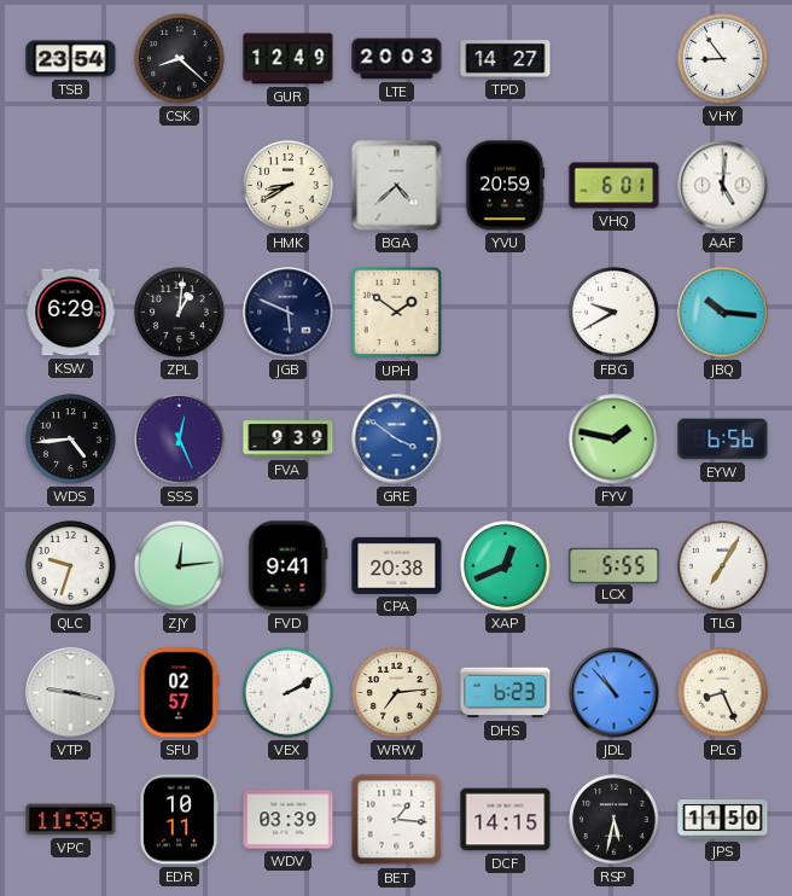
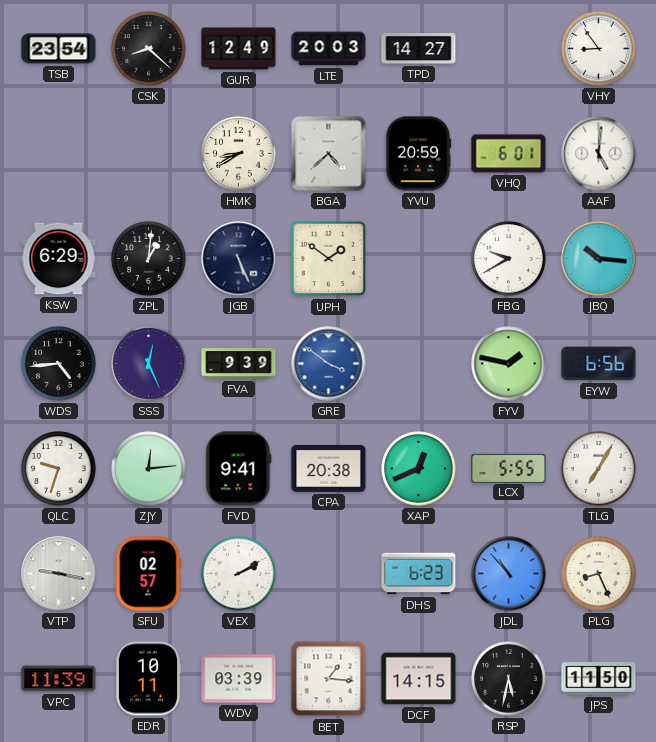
JGB: 5:49 -> 5:26 (239, 259)
WRW: 7:14 -> none (397, 693)
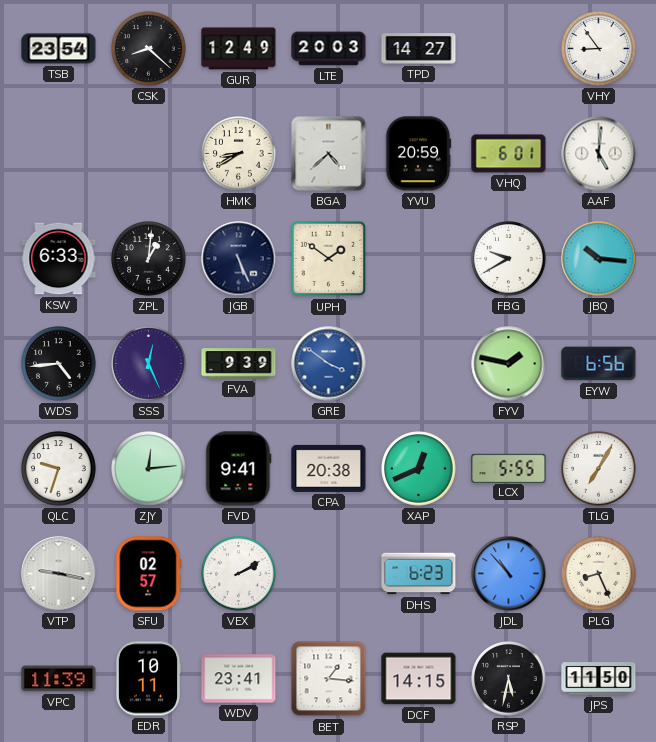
KSW: 6:29 -> 6:33 (59, 259)
WDV: 03:39 -> 23:41 (239, 679)
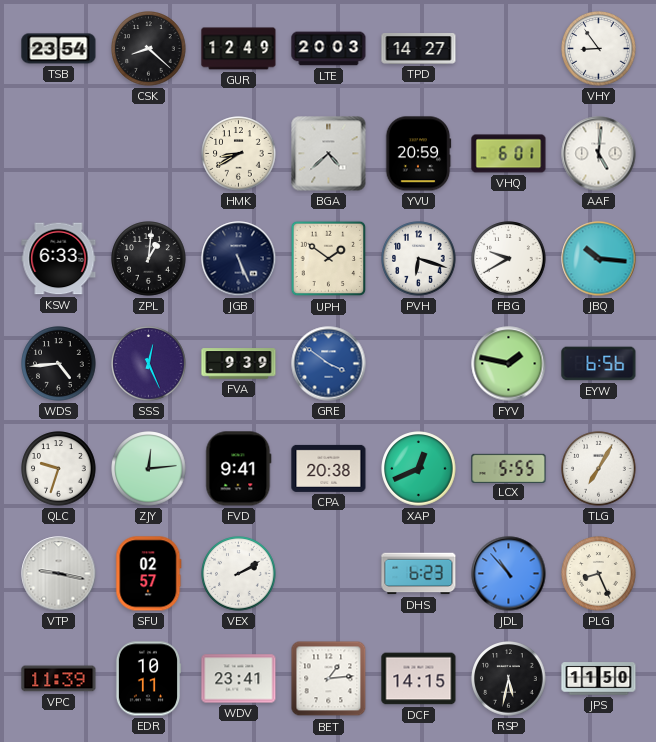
PVH: none -> 6:18 (419, 259)
BET: 1:16 -> 1:14 (329, 679)
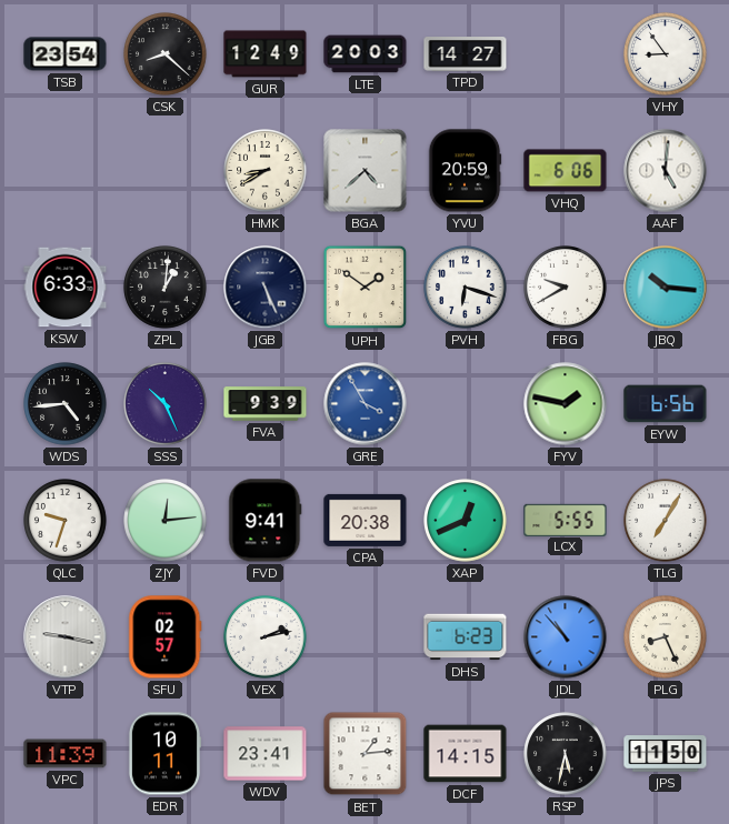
VHQ: 6:01 -> 6:06 (566, 171)
SSS: 12:26 -> 10:26 (166, 404)
GRE: 3:51 -> 3:55 (366, 404)
VEX: 2:10 -> 2:13 (266, 637)
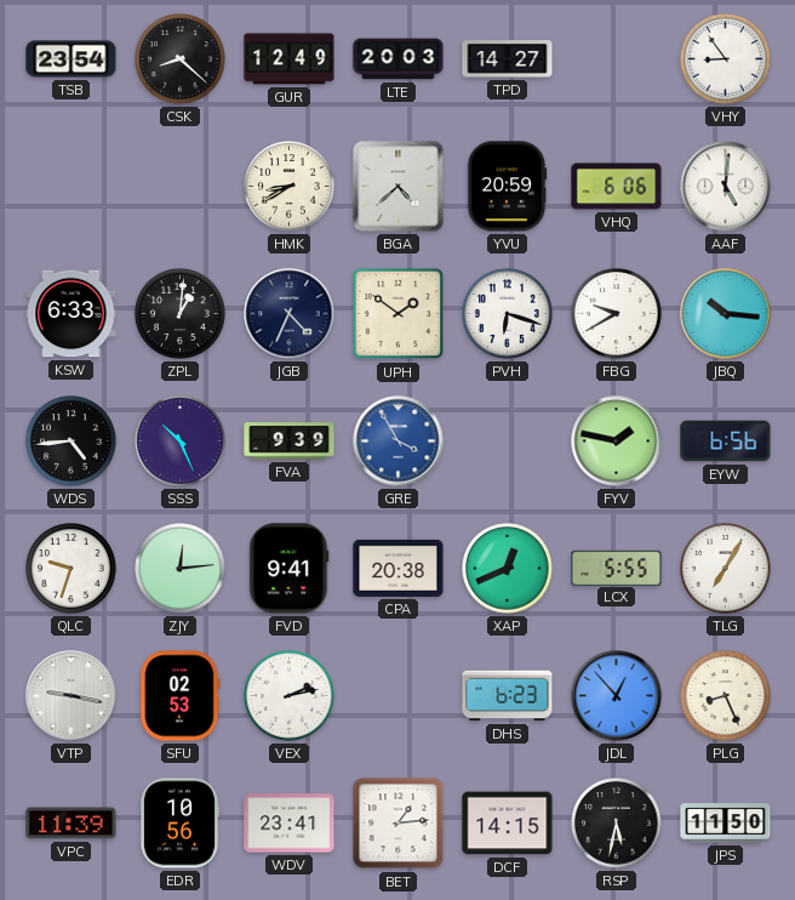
JGB: 5:26 -> 4:34 (290, 314)
SFU: 02:57 -> 02:53 (181, 696)
JDL: 10:53 -> 12:53 (617, 696)
EDR: 10:11 -> 10:56 (179, 824)
